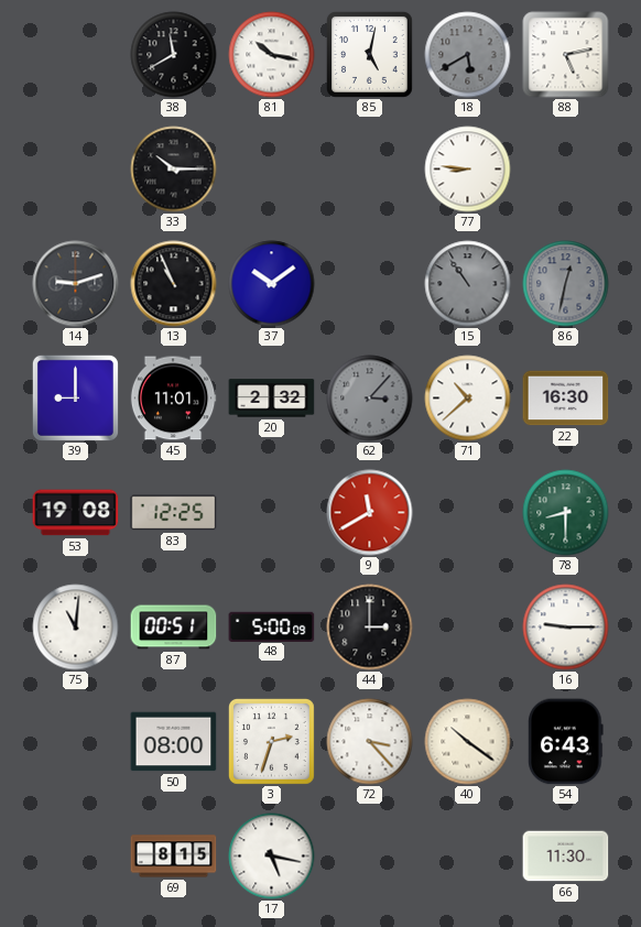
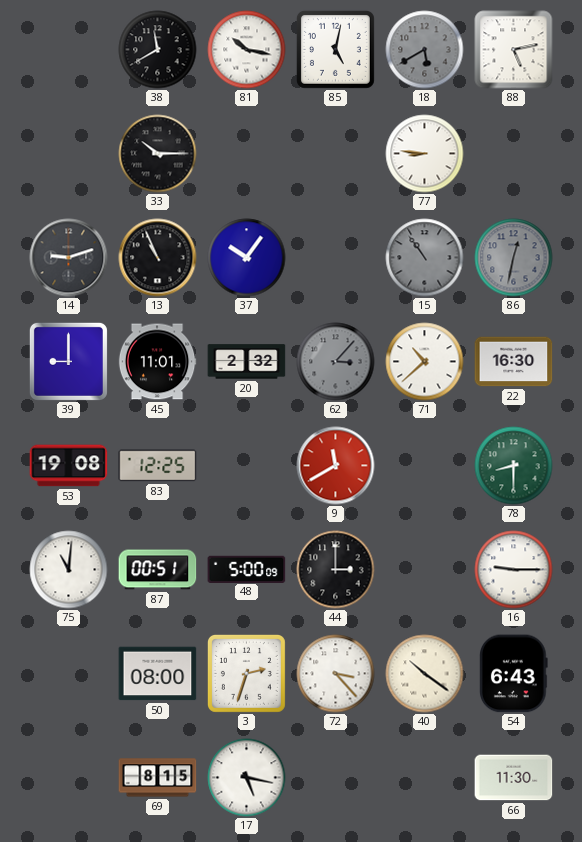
37: 10:09 -> 10:06 (247, 258)
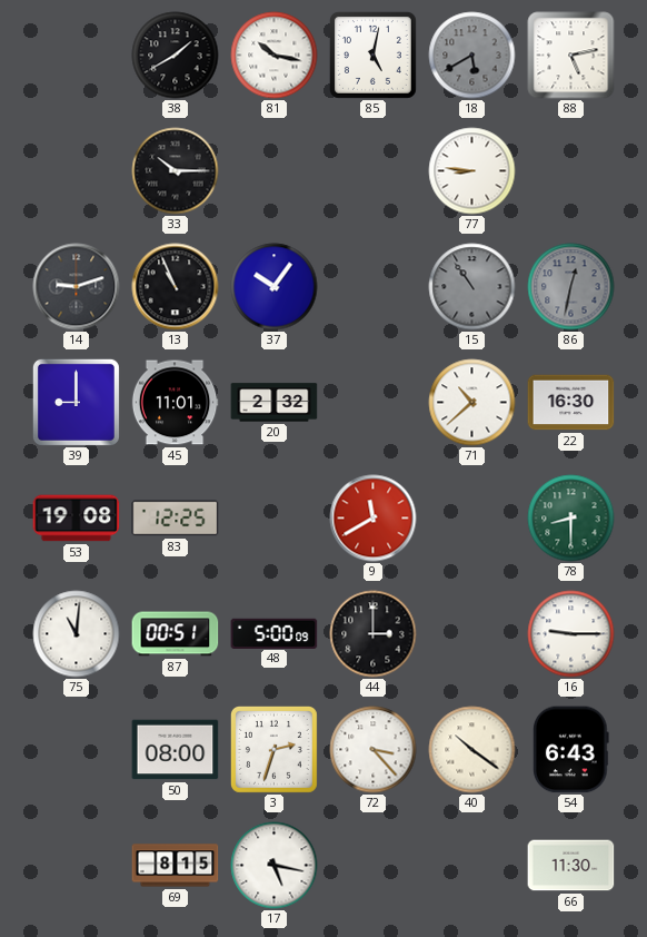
38: 11:40 -> 1:40 (176, 56)
62: 3:07 -> none (336, 362)
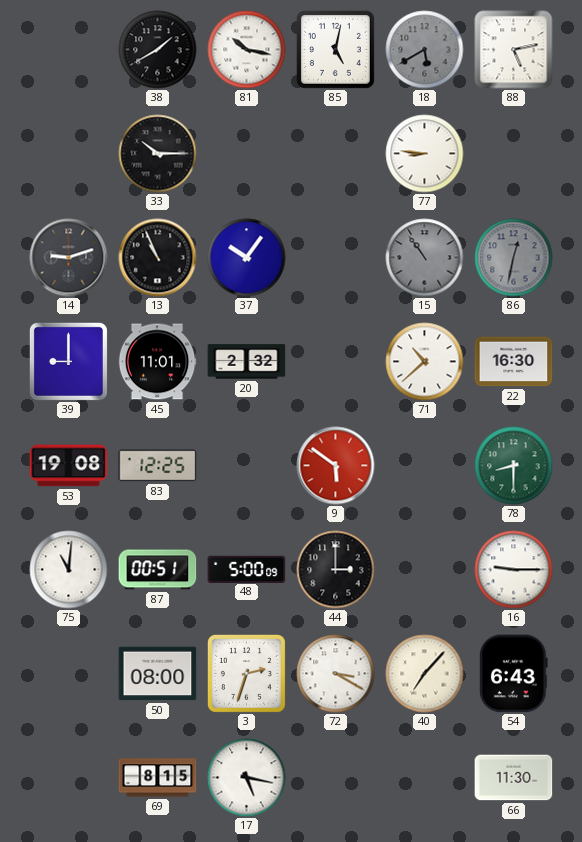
9: 11:40 -> 5:51 (336, 466)
72: 3:23 -> 3:20 (336, 674)
40: 10:21 -> 7:07 (425, 674)
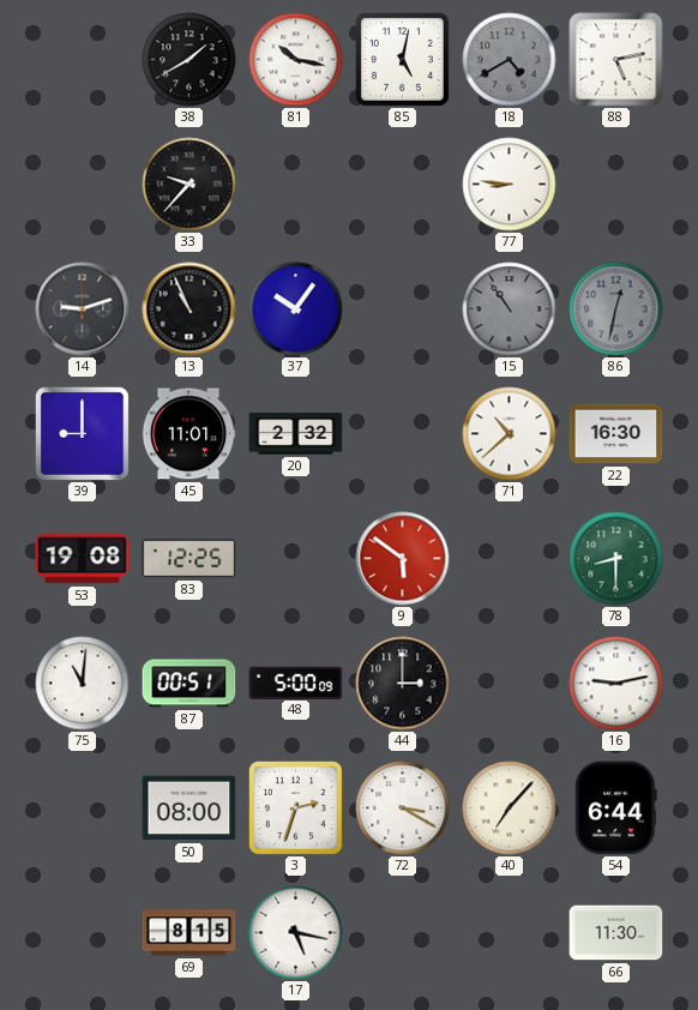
18: 5:40 -> 4:40 (510, 60)
33: 10:15 -> 9:37 (189, 185)
16: 9:15 -> 9:13 (616, 684)
54: 6:43 -> 6:44 (616, 808)
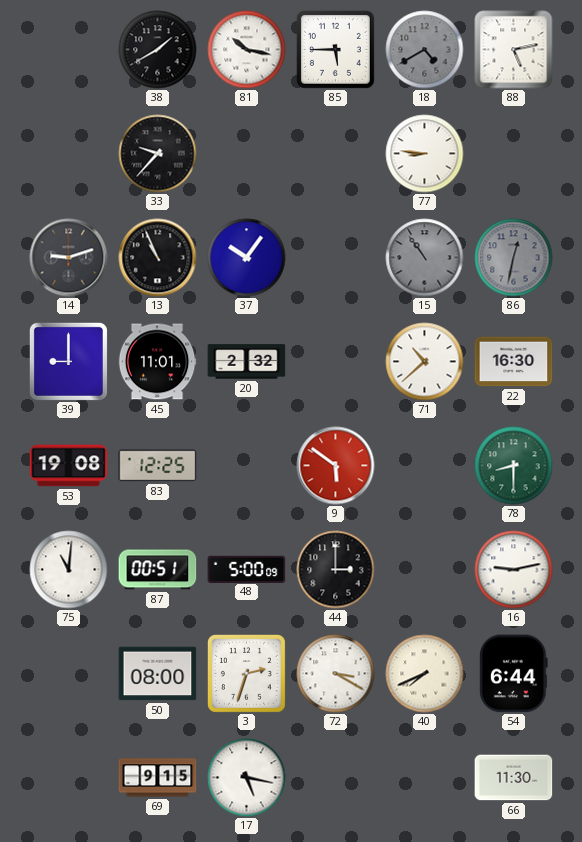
85: 5:02 -> 5:45 (335, 49)
40: 7:07 -> 7:41 (425, 674)
69: 8:15 -> 9:15 (158, 778)
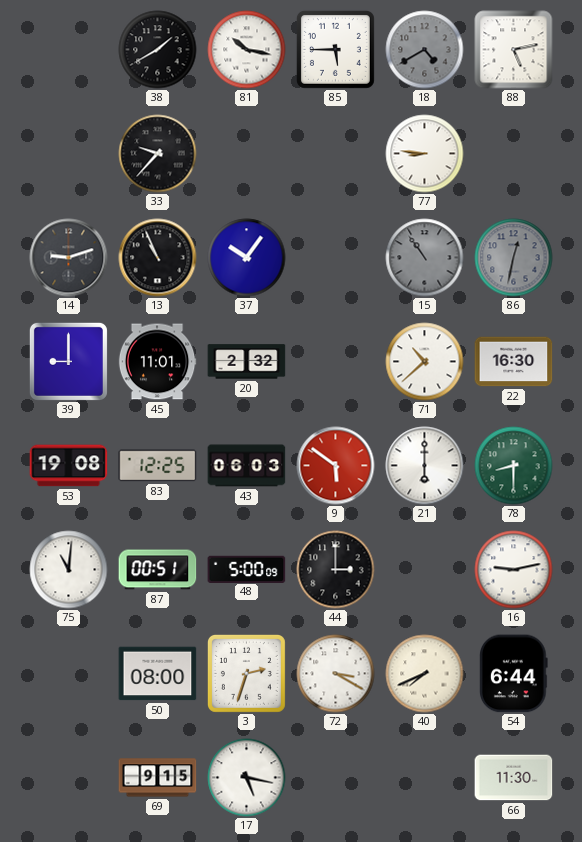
43: none -> 06:03 (247, 466)
21: none -> 6:00 (425, 466)
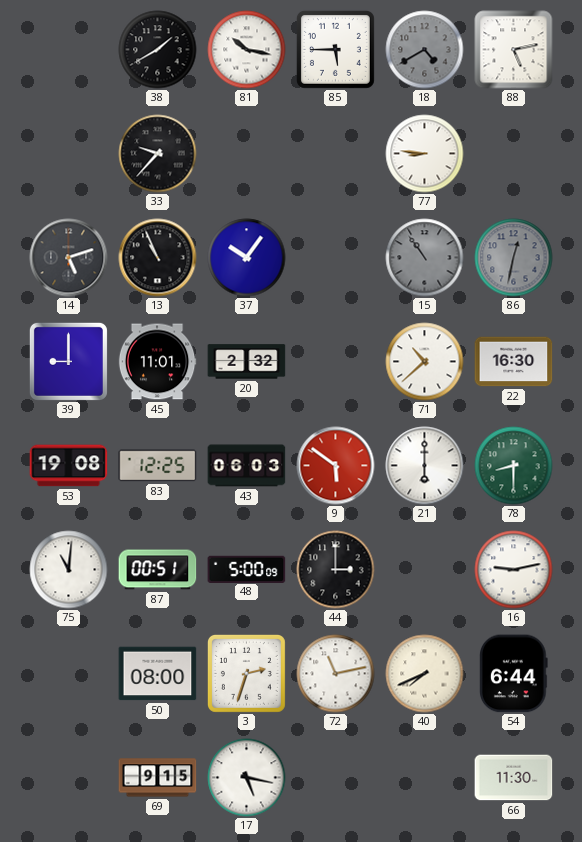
14: 9:12 -> 5:12 (69, 258)
72: 3:20 -> 11:13 (336, 674)
